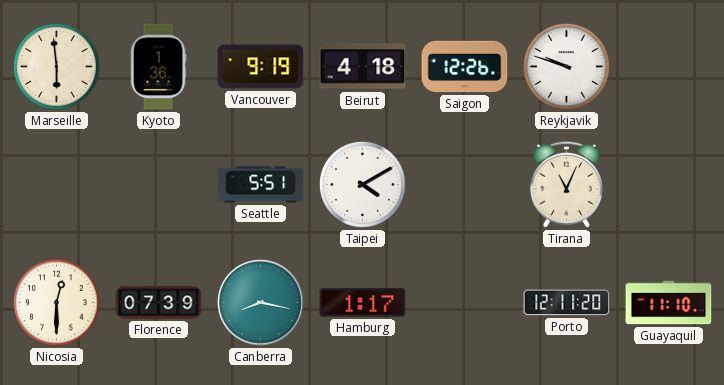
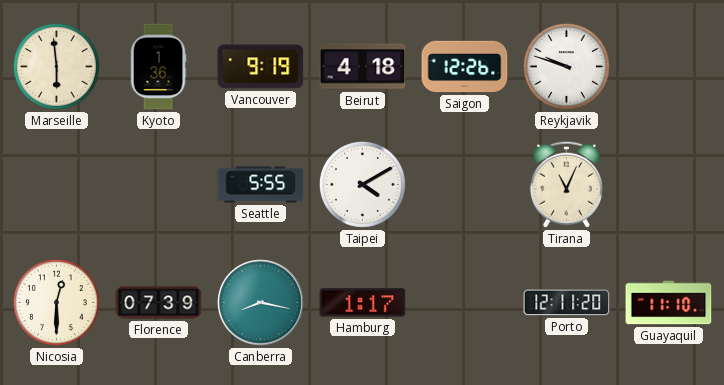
Seattle: 5:51 -> 5:55 (261, 185)
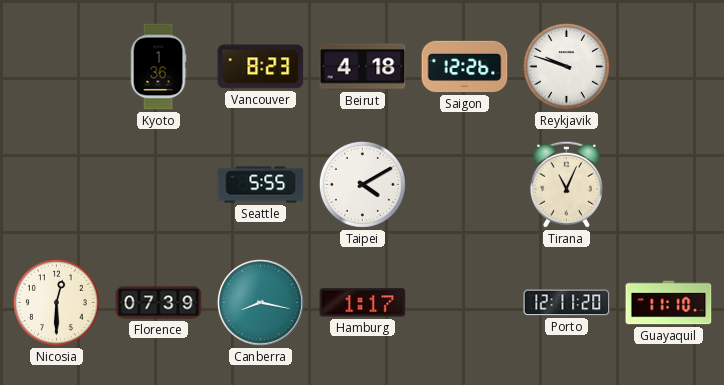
Marseille: 5:59 -> none (56, 66)
Vancouver: 9:19 -> 8:23 (261, 67)
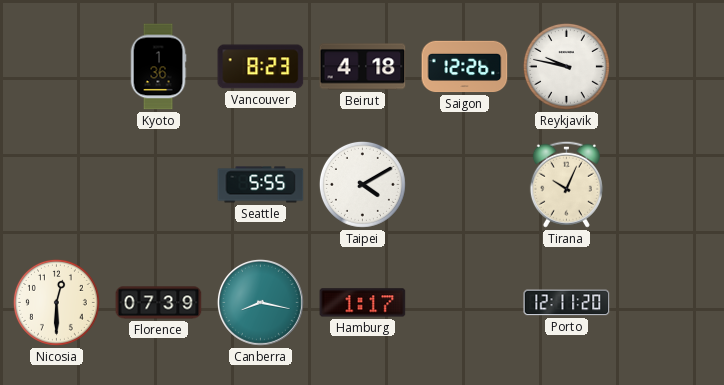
Reykjavik: 9:48 -> 9:47 (566, 66)
Tirana: 11:04 -> 10:04 (566, 184)
Guayaquil: 11:10 -> none (669, 303)
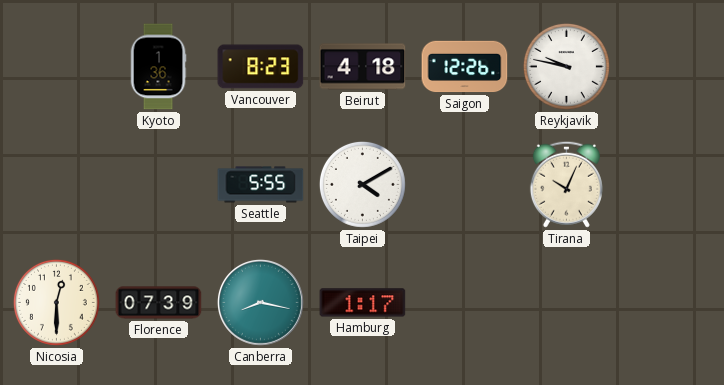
Porto: 12:11 -> none (567, 303)
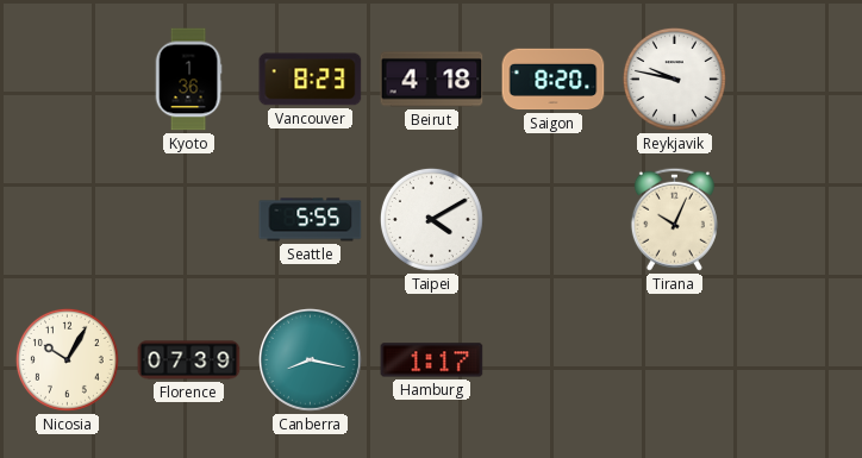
Saigon: 12:26 -> 8:20 (554, 80)
Nicosia: 12:30 -> 10:05 (67, 359)
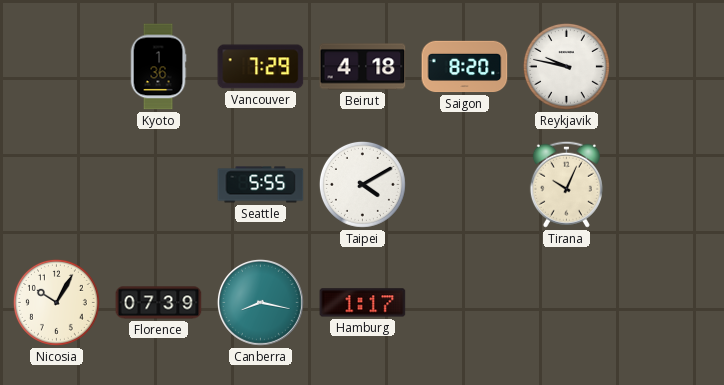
Vancouver: 8:23 -> 7:29 (261, 67)
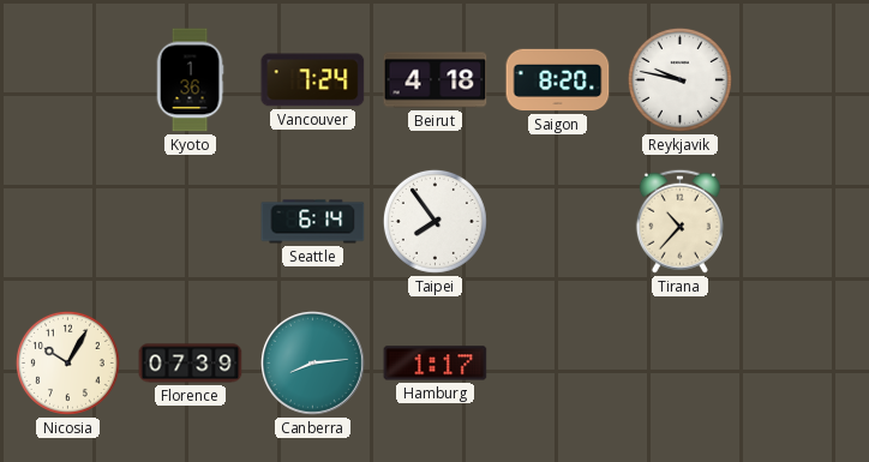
Vancouver: 7:29 -> 7:24 (313, 80)
Seattle: 5:55 -> 6:14 (313, 222)
Taipei: 4:10 -> 7:54 (434, 221)
Tirana: 10:04 -> 10:37 (679, 221)
Canberra: 8:17 -> 8:14 (312, 362)
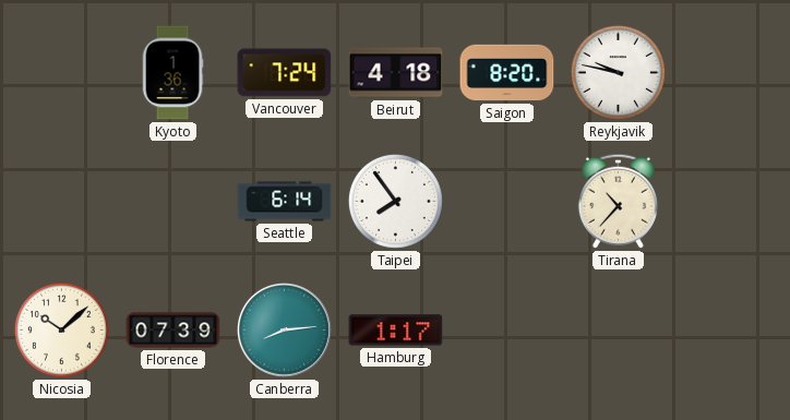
Nicosia: 10:05 -> 10:08 (61, 329)
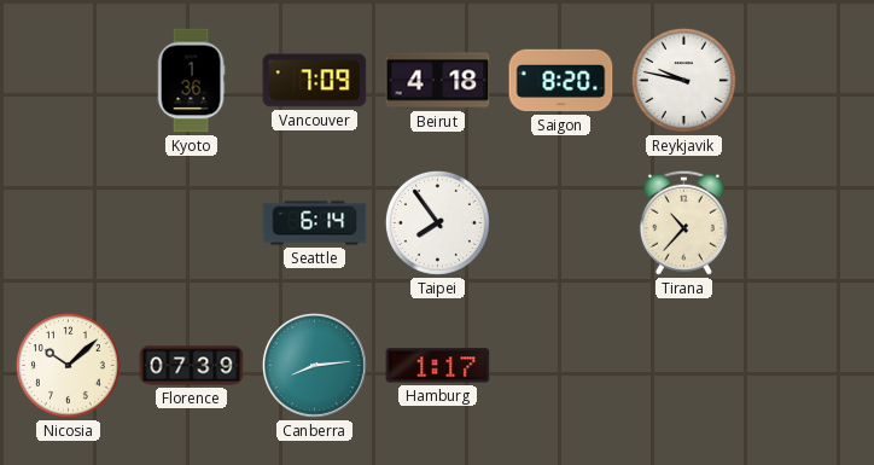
Vancouver: 7:24 -> 7:09 (315, 81)
